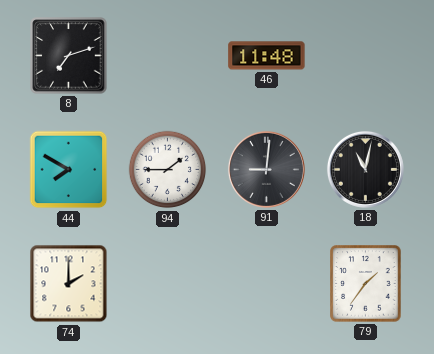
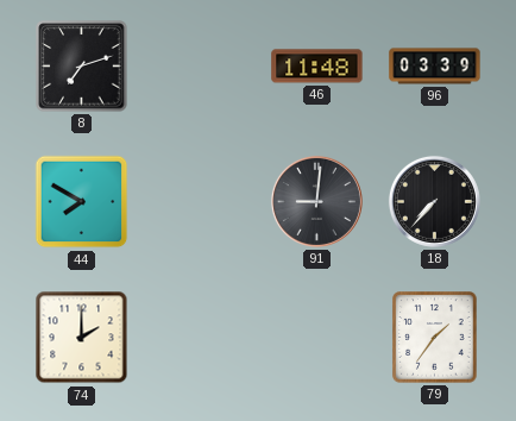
96: none -> 03:39 (435, 67)
94: 1:45 -> none (168, 170)
18: 11:02 -> 7:37 (434, 201)
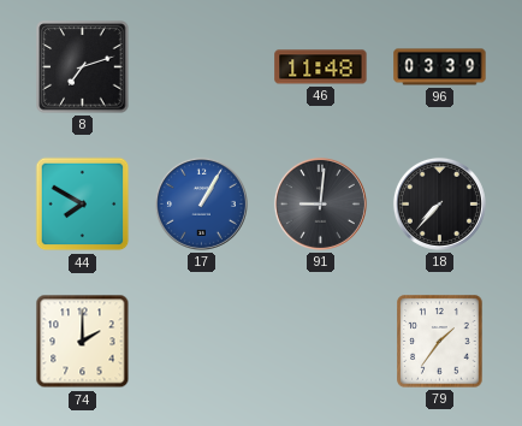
17: none -> 1:05 (201, 203)
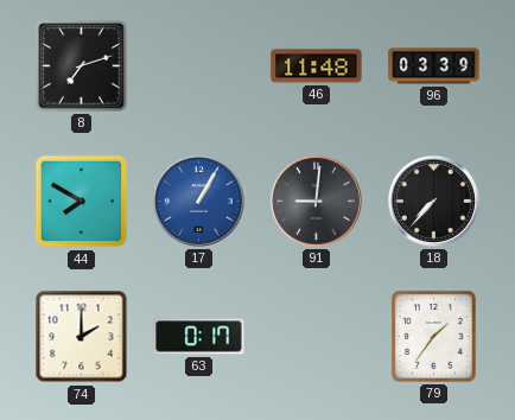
63: none -> 0:17 (199, 337)
